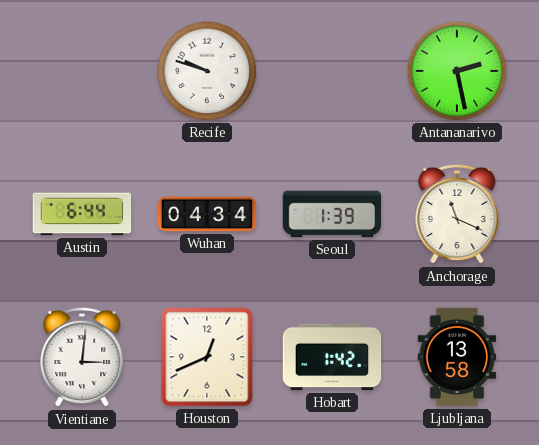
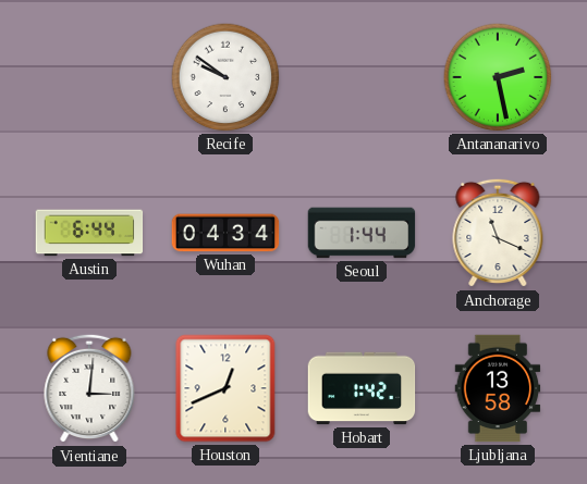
Recife: 9:48 -> 9:51 (225, 77)
Seoul: 1:39 -> 1:44 (362, 233)
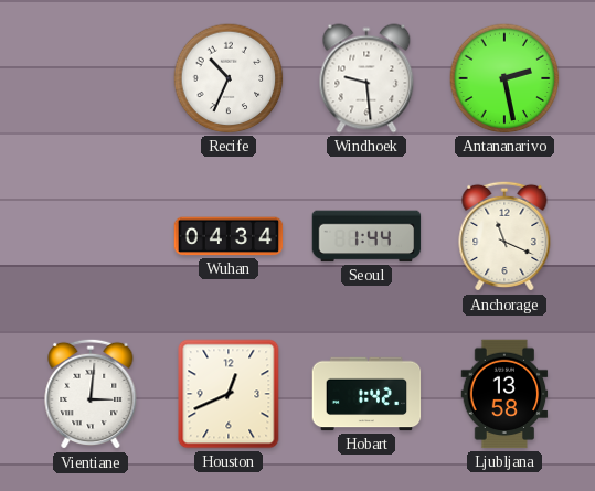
Recife: 9:51 -> 10:34 (229, 78)
Windhoek: none -> 9:29 (366, 78)
Austin: 6:44 -> none (89, 233)
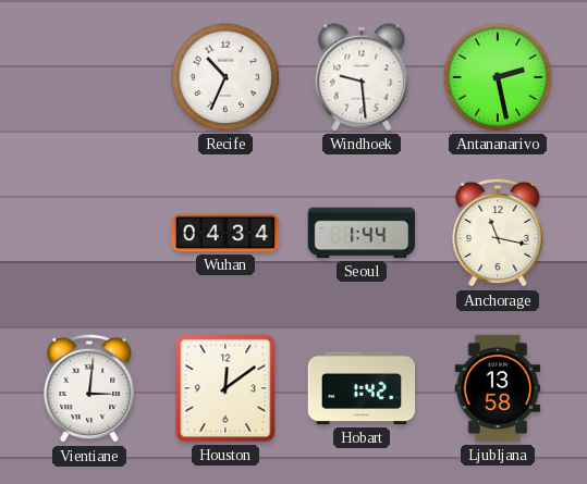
Anchorage: 11:19 -> 11:17 (498, 233)
Houston: 12:41 -> 12:09 (225, 388)
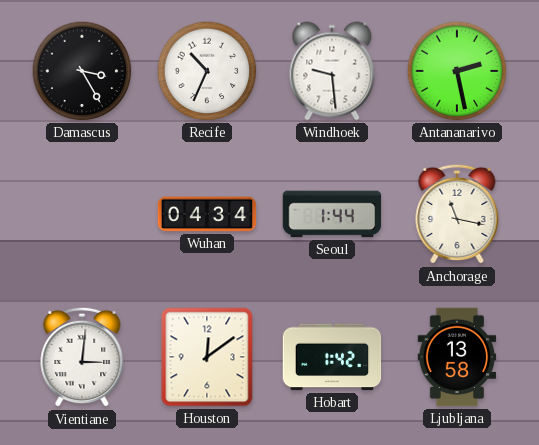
Damascus: none -> 3:25 (82, 71)
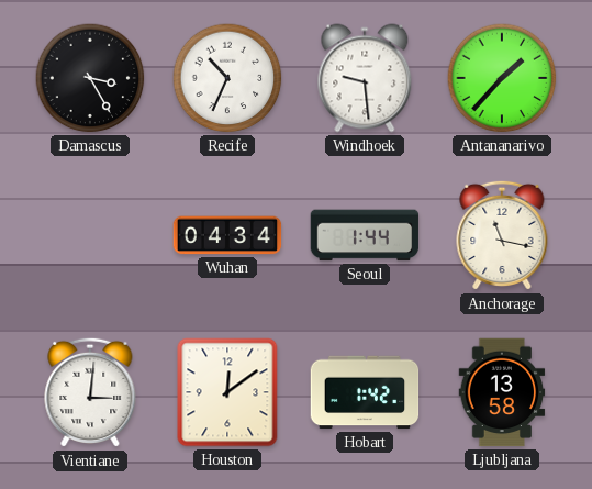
Antananarivo: 2:28 -> 1:37 (502, 78)
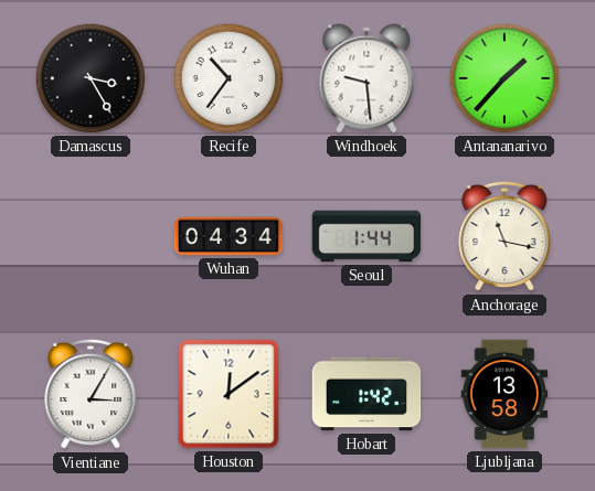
Recife: 10:34 -> 10:36 (229, 78)
Vientiane: 3:01 -> 3:05 (91, 394)
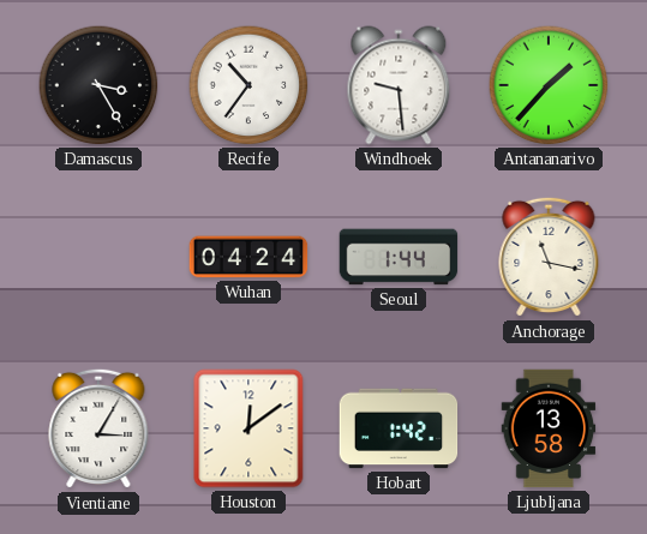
Wuhan: 04:34 -> 04:24 (248, 257)
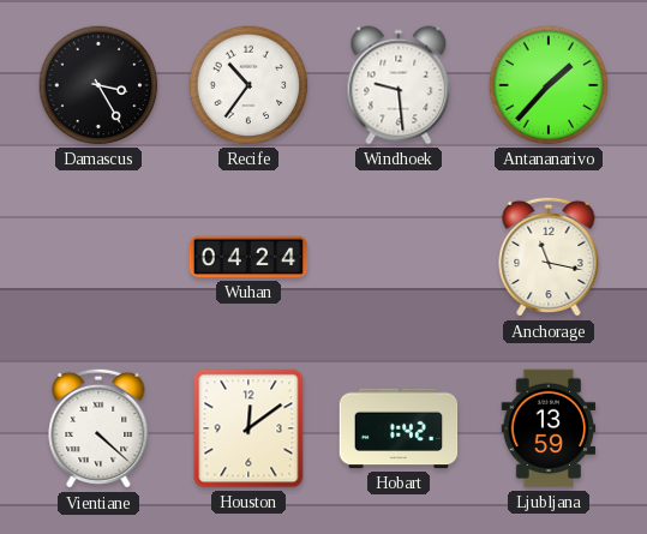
Seoul: 1:44 -> none (399, 257)
Vientiane: 3:05 -> 4:22 (98, 428)
Ljubljana: 13:58 -> 13:59 (549, 428)
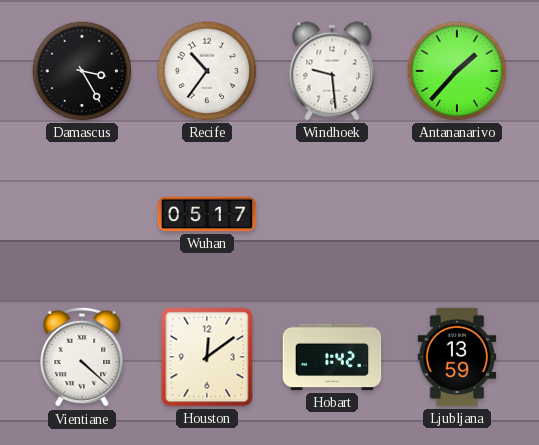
Wuhan: 04:24 -> 05:17 (207, 214)
Anchorage: 11:17 -> none (549, 257)
